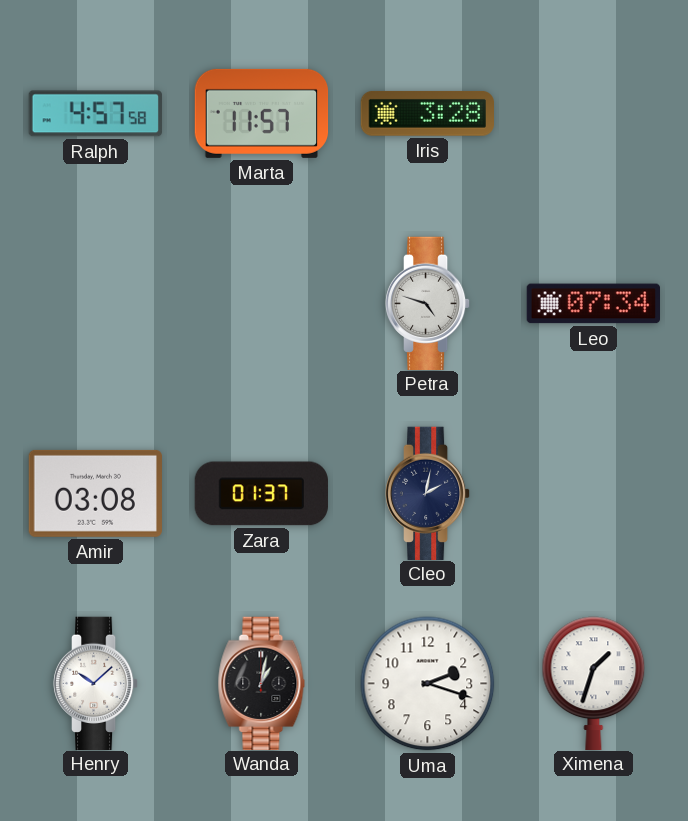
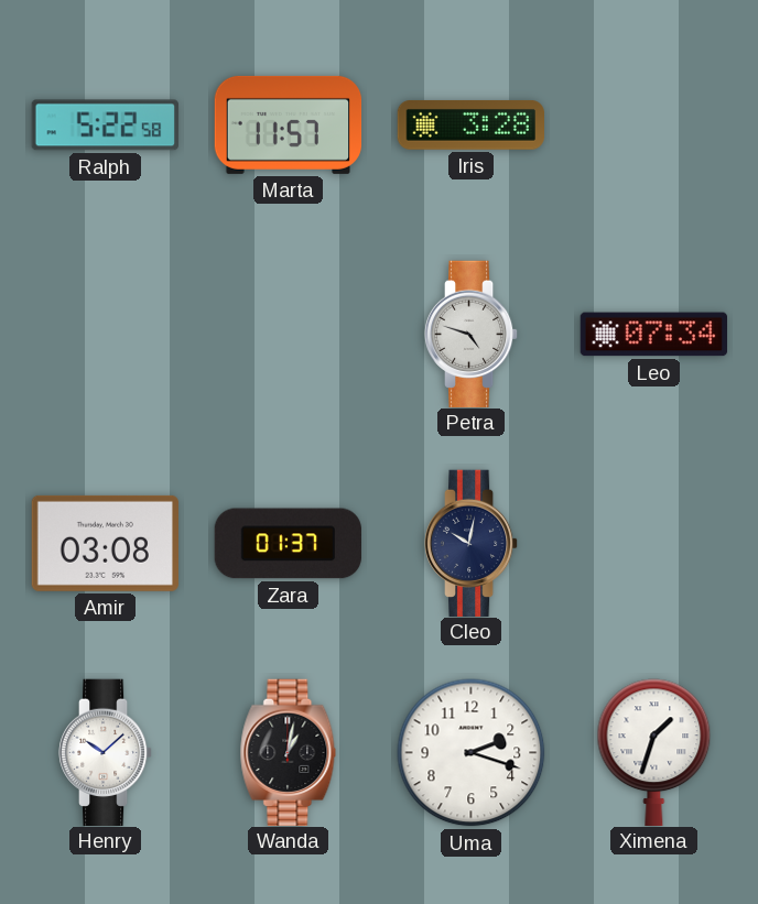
Ralph: 4:57 -> 5:22 (105, 126)
Cleo: 2:02 -> 10:02 (472, 543)
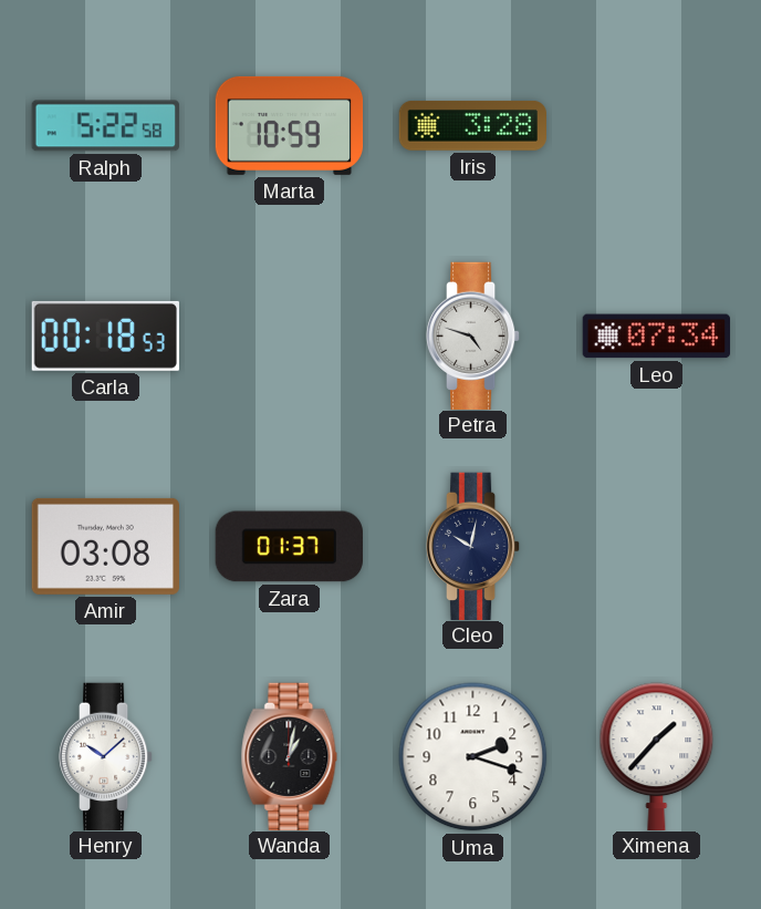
Marta: 11:57 -> 10:59 (290, 125)
Carla: none -> 00:18 (105, 335)
Ximena: 1:33 -> 1:37 (657, 756)
